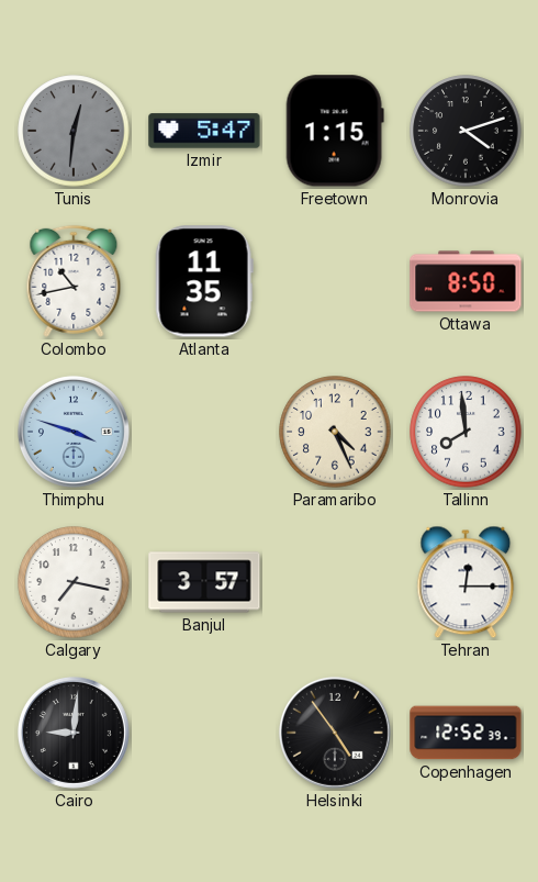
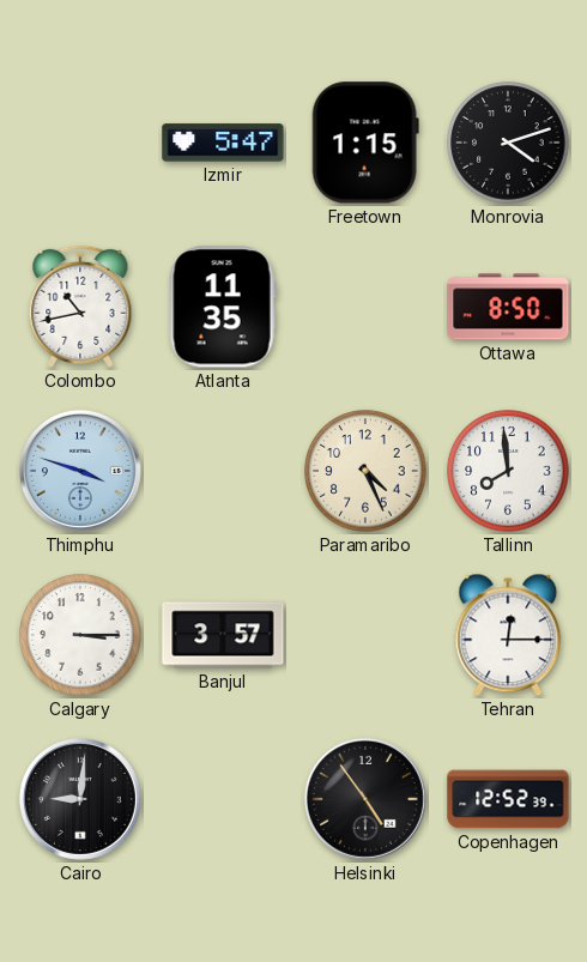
Tunis: 12:31 -> none (74, 131)
Calgary: 7:17 -> 3:15 (80, 635)
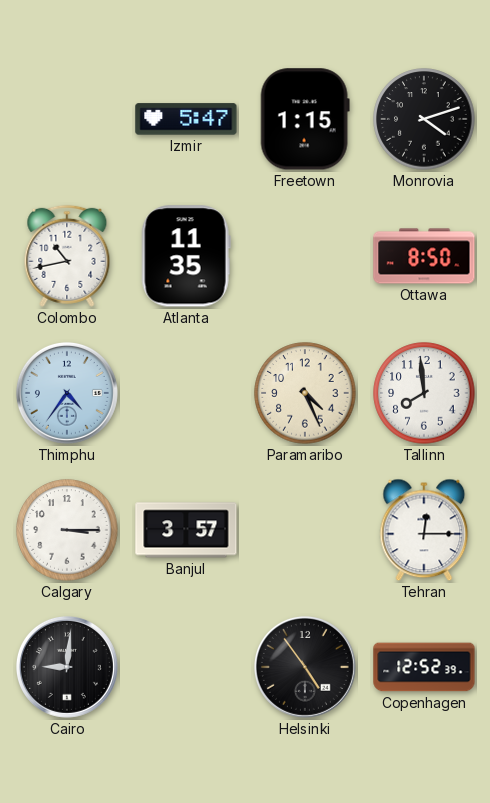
Thimphu: 3:48 -> 4:36 (67, 393)
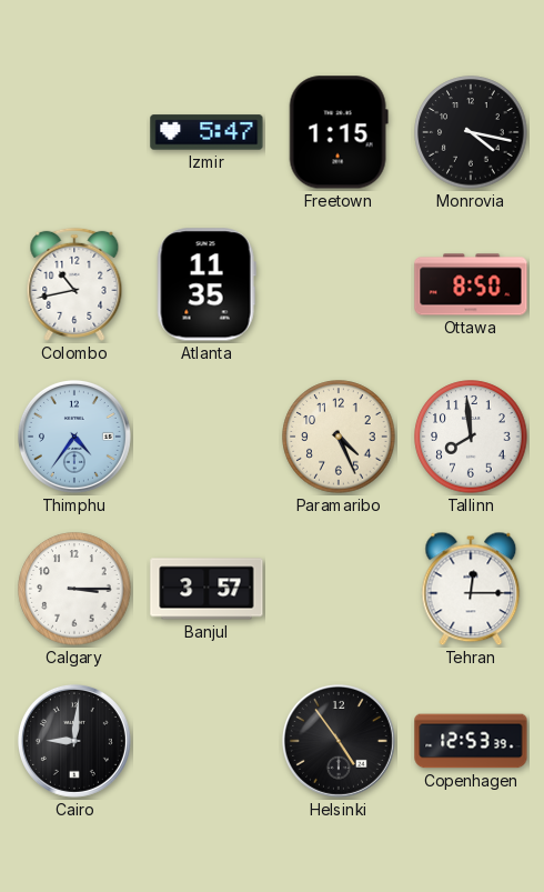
Monrovia: 4:12 -> 4:17 (471, 132)
Copenhagen: 12:52 -> 12:53 (471, 741)
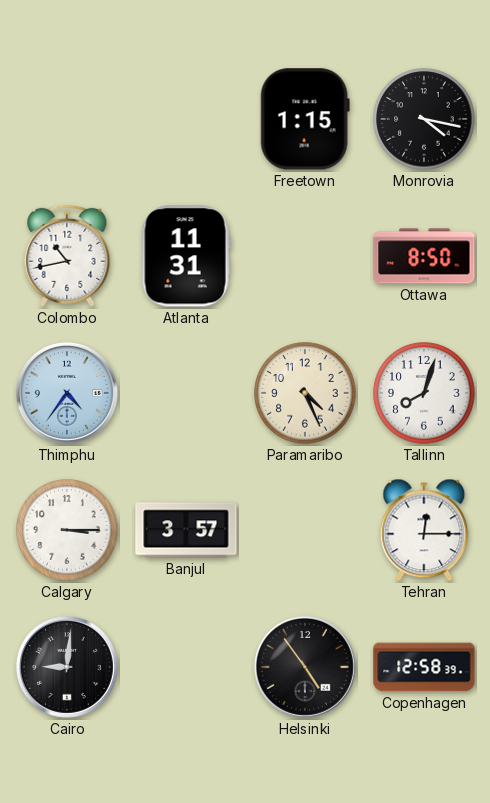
Izmir: 5:47 -> none (206, 132)
Atlanta: 11:35 -> 11:31 (186, 256)
Tallinn: 7:59 -> 8:03 (424, 393)
Copenhagen: 12:53 -> 12:58 (424, 667)
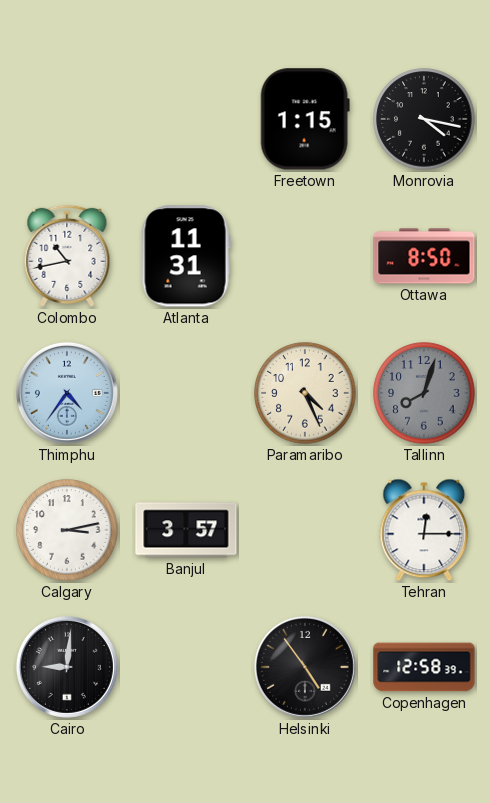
Tallinn dial: white -> grey (424, 393)
Calgary: 3:15 -> 3:13 (67, 530)
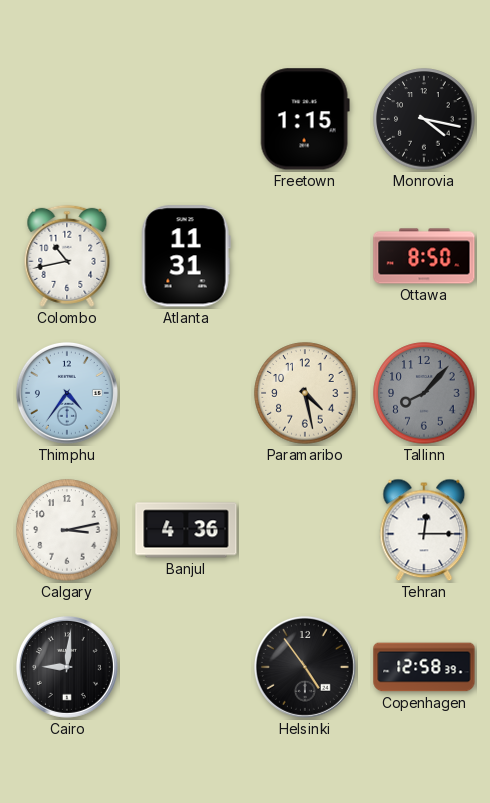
Paramaribo: 4:26 -> 4:28 (305, 393)
Tallinn: 8:03 -> 8:07 (424, 393)
Banjul: 3:57 -> 4:36 (186, 530)
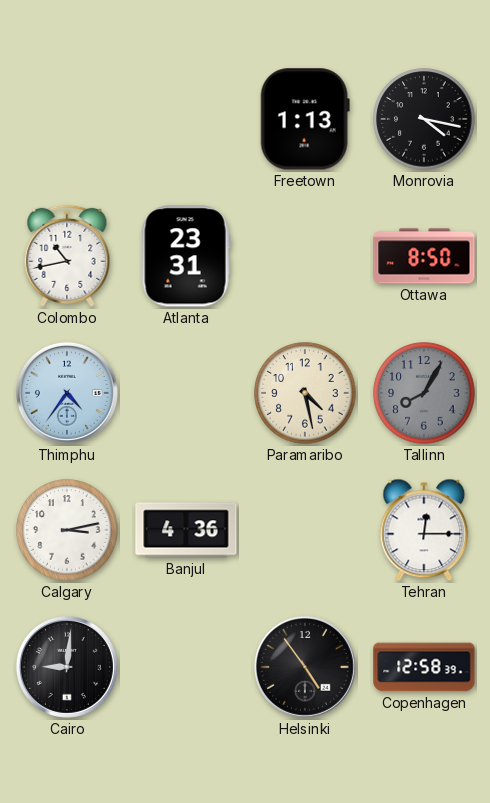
Freetown: 1:15 -> 1:13 (305, 119)
Atlanta: 11:31 -> 23:31 (186, 256)
Tallinn: 8:07 -> 8:05 (424, 393)
